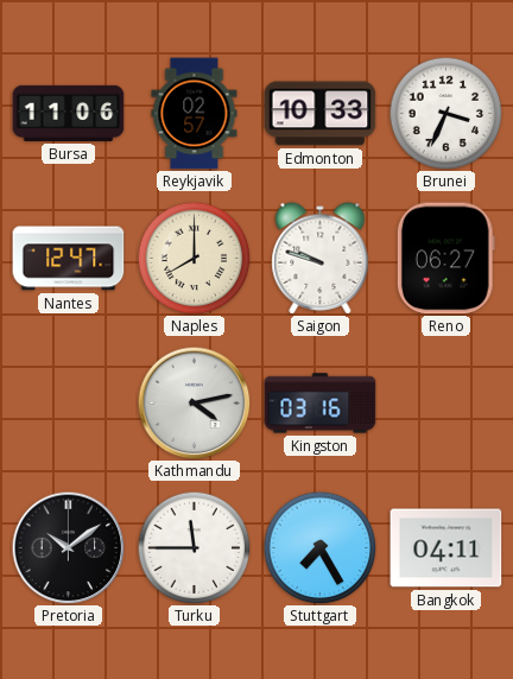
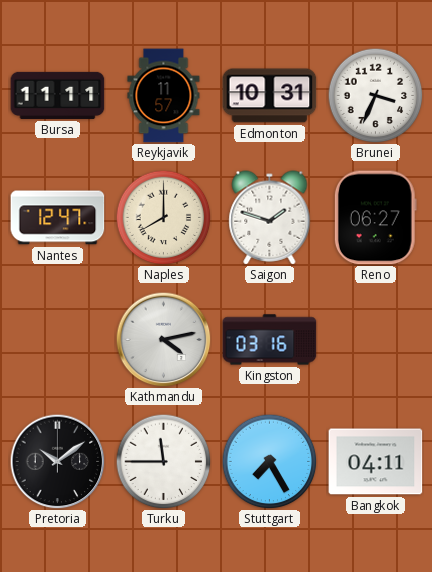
Bursa: 11:06 -> 11:11 (58, 95)
Reykjavik: 02:57 -> 11:57 (164, 96)
Edmonton: 10:33 -> 10:31 (270, 96)
Saigon: 9:48 -> 1:48 (270, 218)
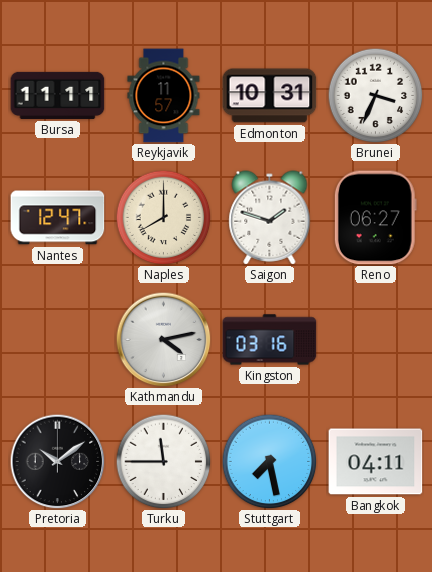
Stuttgart: 7:25 -> 7:28 (269, 461)
